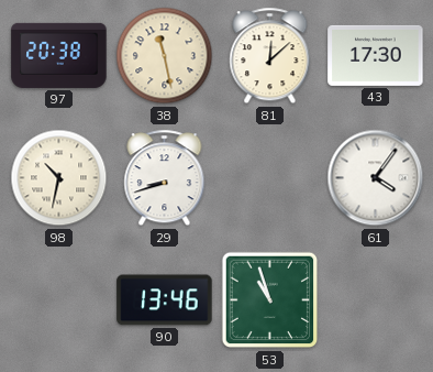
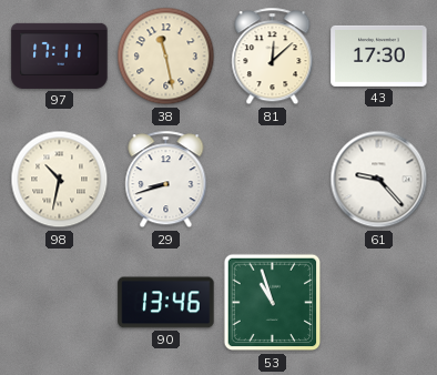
97: 20:38 -> 17:11 (60, 55)
61: 4:06 -> 9:23 (379, 180)
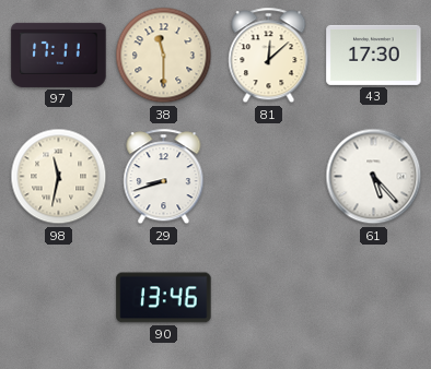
38: 11:28 -> 11:30 (164, 56)
98: 10:32 -> 11:32 (59, 177)
61: 9:23 -> 5:23 (374, 177)
53: 10:57 -> none (273, 303)
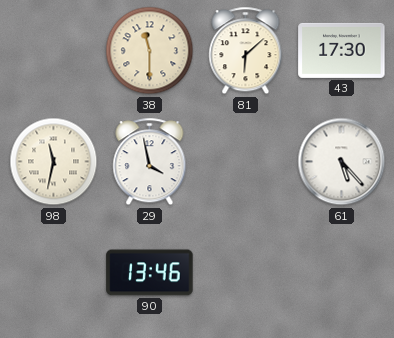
97: 17:11 -> none (59, 55)
81: 12:08 -> 6:08 (246, 51)
29: 8:42 -> 3:58 (150, 162)
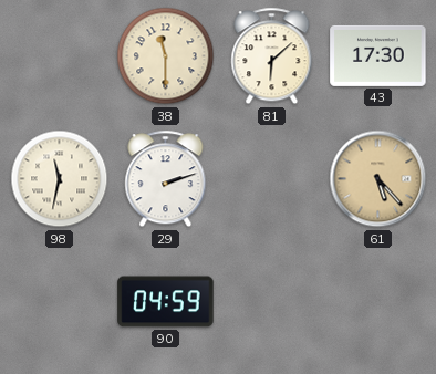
29: 3:58 -> 2:12 (166, 179)
61 dial: white -> champagne (378, 179)
90: 13:46 -> 04:59 (166, 302)
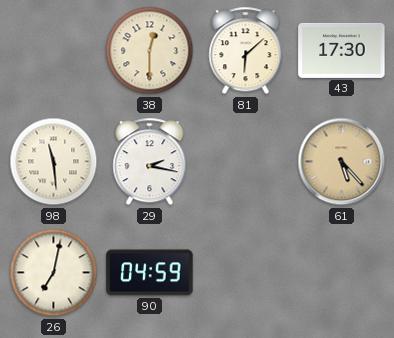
38: 11:30 -> 12:30 (150, 51)
98: 11:32 -> 11:29 (54, 162)
29: 2:12 -> 2:17 (150, 162)
26: none -> 7:02 (54, 273)
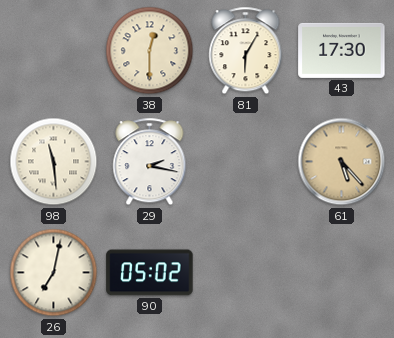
81: 6:08 -> 6:05 (246, 51)
90: 04:59 -> 05:02 (150, 273)
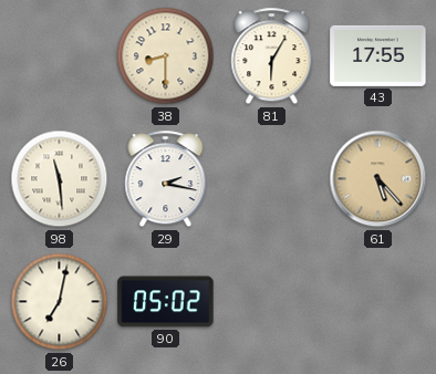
38: 12:30 -> 8:30 (166, 56)
43: 17:30 -> 17:55 (378, 55)
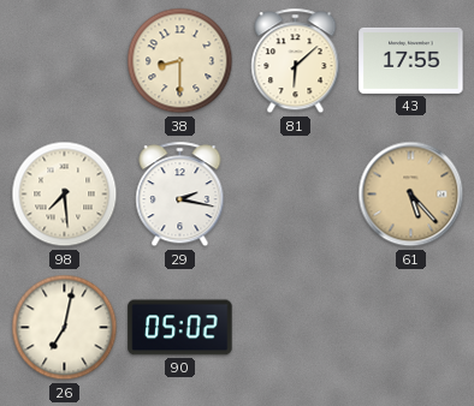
81: 6:05 -> 6:08 (296, 61)
98: 11:29 -> 7:29 (65, 195)
